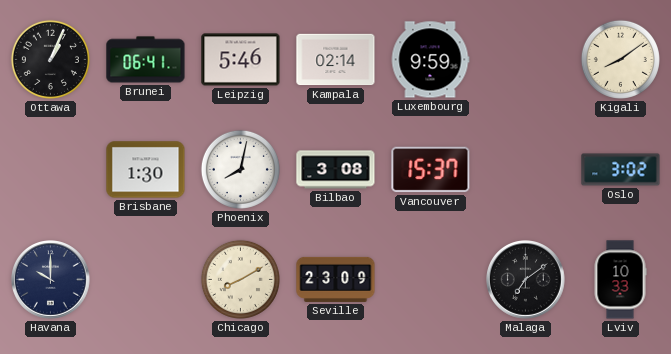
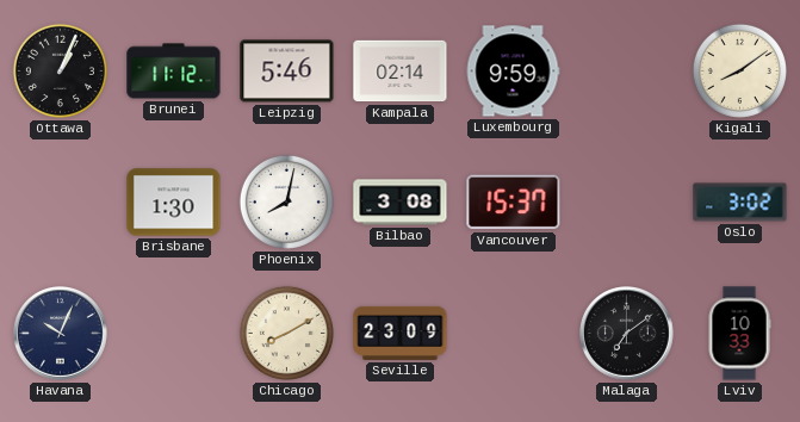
Brunei: 06:41 -> 11:12 (174, 72)
Havana: 10:00 -> 10:04 (61, 334)
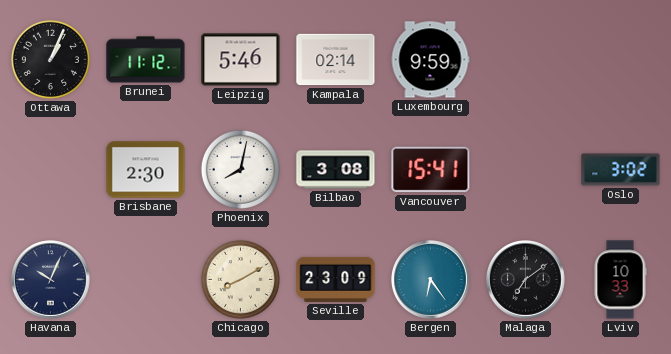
Kigali: 8:09 -> none (739, 70)
Brisbane: 1:30 -> 2:30 (146, 170)
Vancouver: 15:37 -> 15:41 (431, 170)
Bergen: none -> 6:24 (431, 280)
